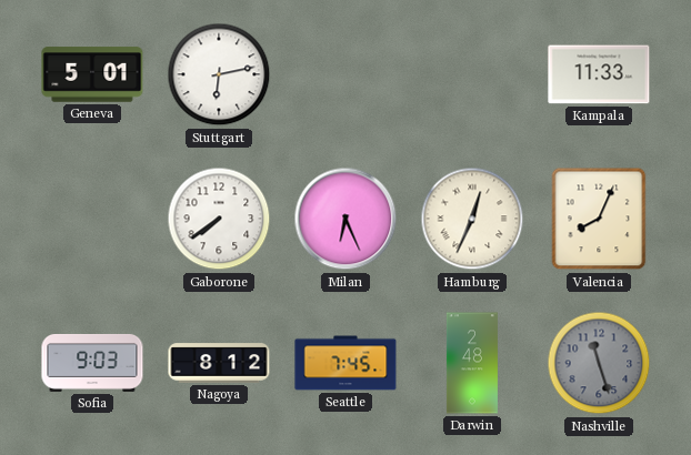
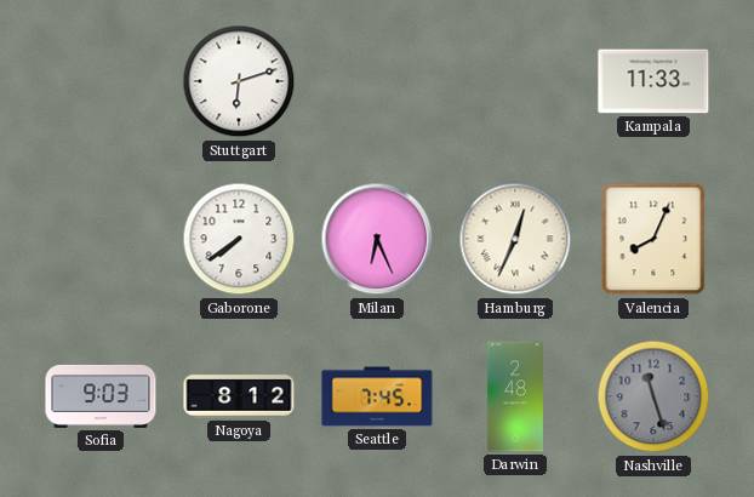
Geneva: 5:01 -> none (92, 74)
Stuttgart: 6:13 -> 6:12 (239, 81)
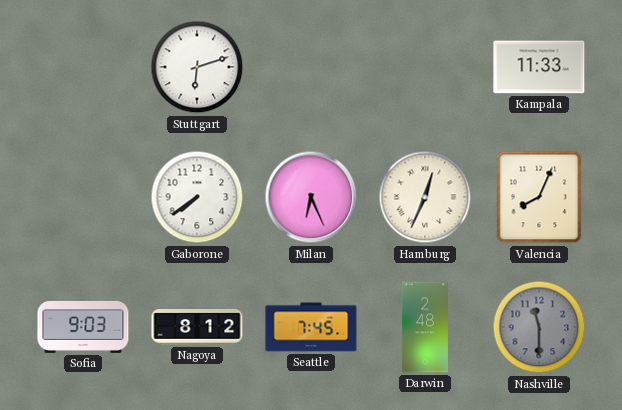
Nashville: 11:27 -> 11:30 (539, 327)
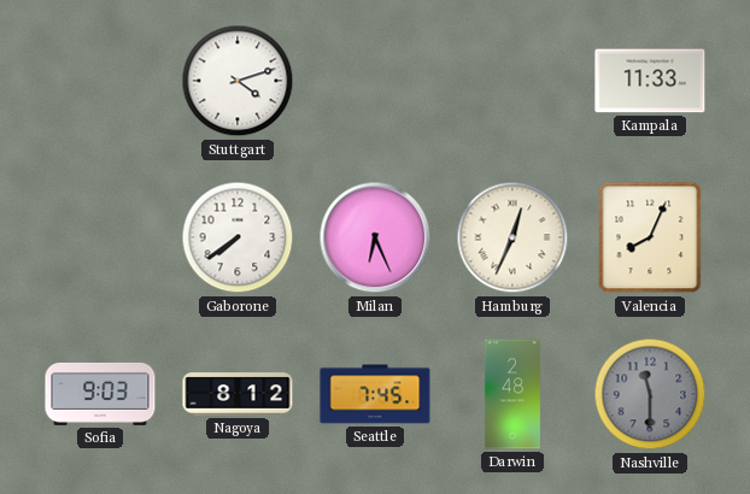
Stuttgart: 6:12 -> 4:12 (238, 81)
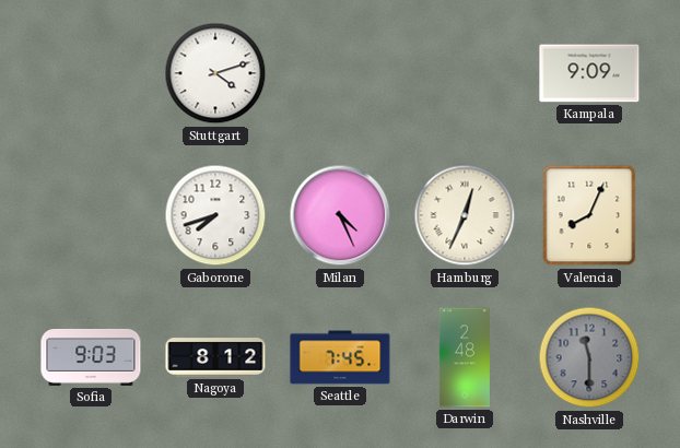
Kampala: 11:33 -> 9:09 (589, 73)
Gaborone: 7:39 -> 7:42 (215, 215)
Milan: 6:26 -> 4:26 (340, 215)
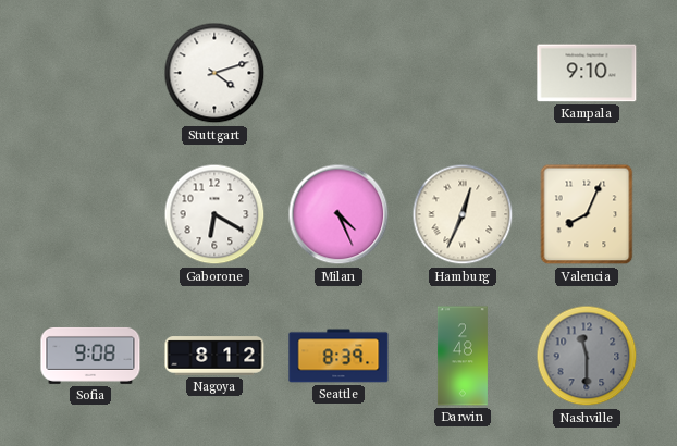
Kampala: 9:09 -> 9:10 (587, 73)
Gaborone: 7:42 -> 6:20 (214, 214)
Sofia: 9:03 -> 9:08 (90, 356)
Seattle: 7:45 -> 8:39 (338, 356)
